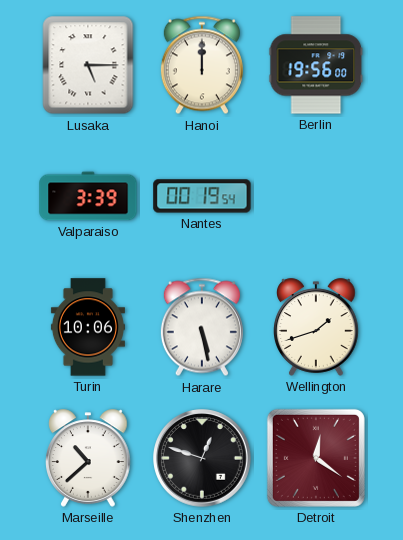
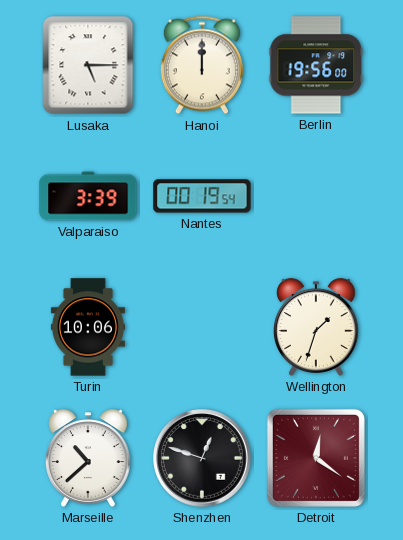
Harare: 5:28 -> none (202, 327)
Wellington: 1:42 -> 1:33 (317, 327)
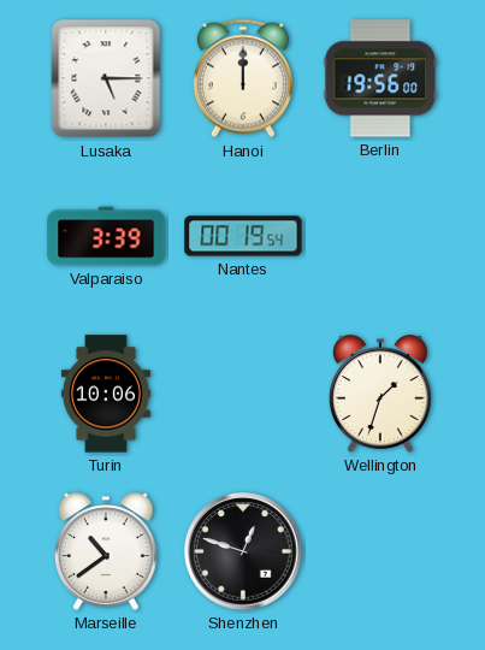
Marseille: 10:38 -> 10:39 (107, 551)
Detroit: 12:21 -> none (316, 458)
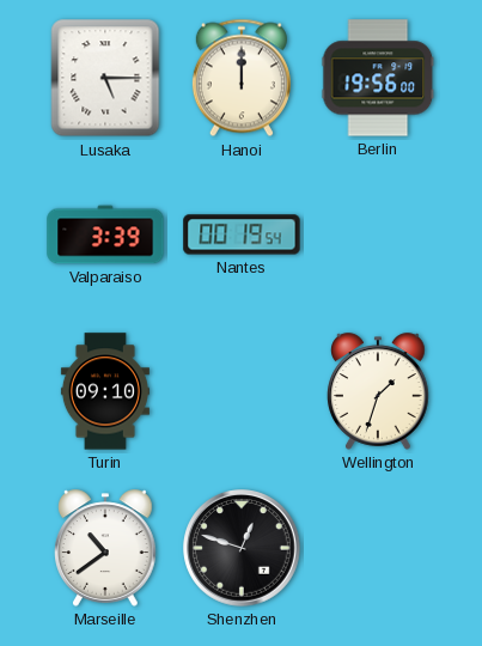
Turin: 10:06 -> 09:10 (105, 391)
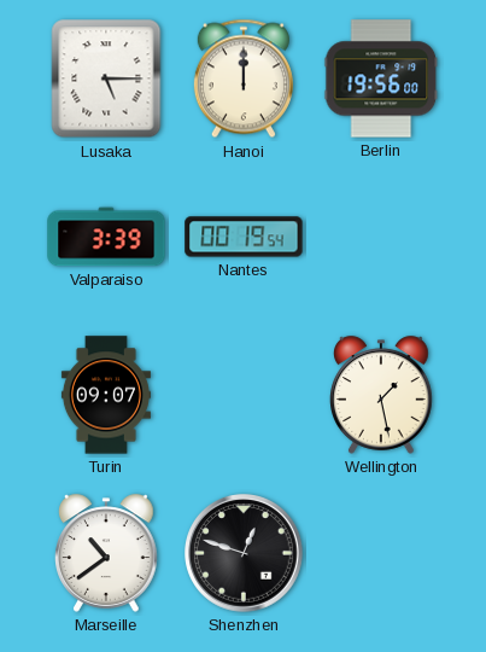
Turin: 09:10 -> 09:07 (106, 395)
Wellington: 1:33 -> 1:28 (382, 395)
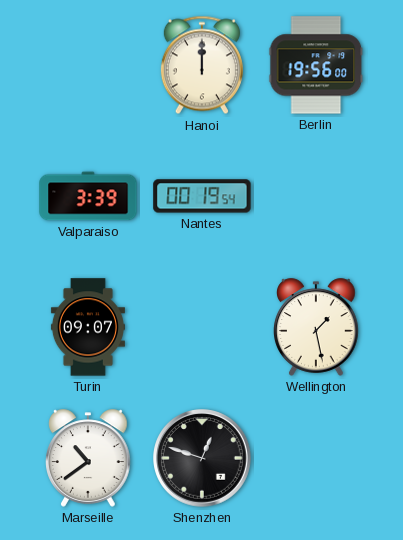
Lusaka: 5:15 -> none (106, 78)
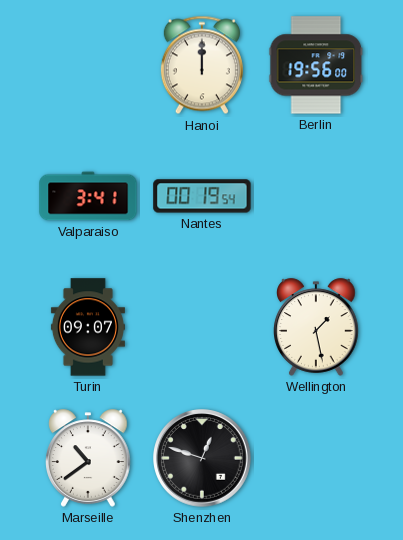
Valparaiso: 3:39 -> 3:41 (88, 196)
